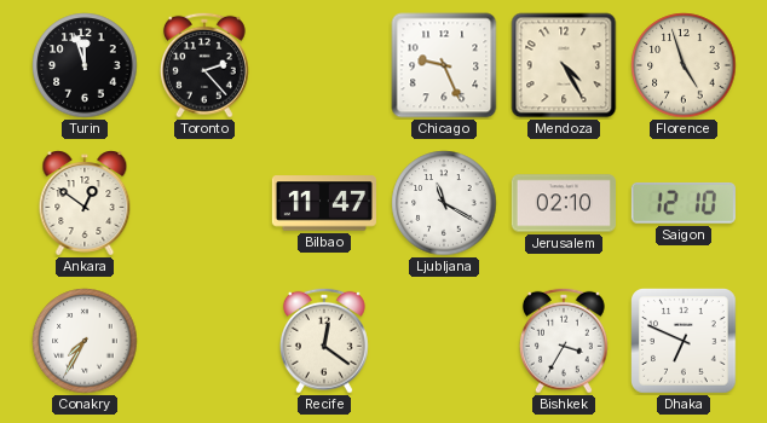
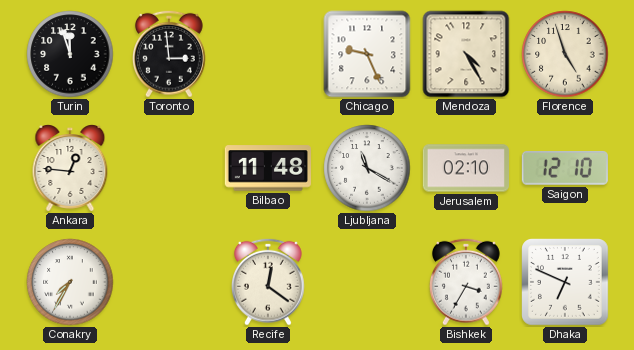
Toronto: 2:23 -> 2:59 (169, 54)
Ankara: 12:51 -> 12:46 (70, 168)
Bilbao: 11:47 -> 11:48 (268, 168)
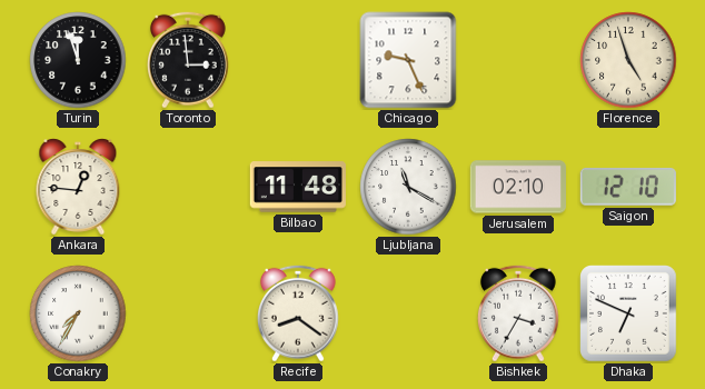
Mendoza: 4:25 -> none (466, 54)
Recife: 12:21 -> 8:21 (298, 313)
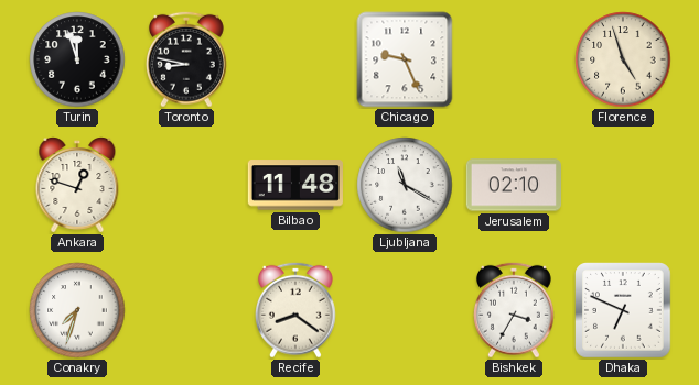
Toronto: 2:59 -> 8:47 (186, 59)
Ankara: 12:46 -> 12:48 (77, 185)
Saigon: 12:10 -> none (628, 187)
Conakry: 7:35 -> 7:33 (77, 310)
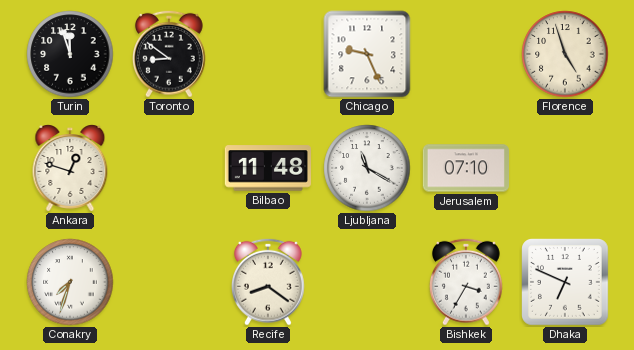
Toronto: 8:47 -> 8:51 (169, 54)
Jerusalem: 02:10 -> 07:10 (465, 168)
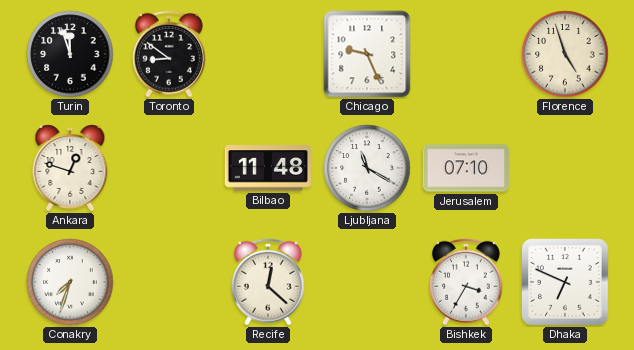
Recife: 8:21 -> 12:22 (268, 282)
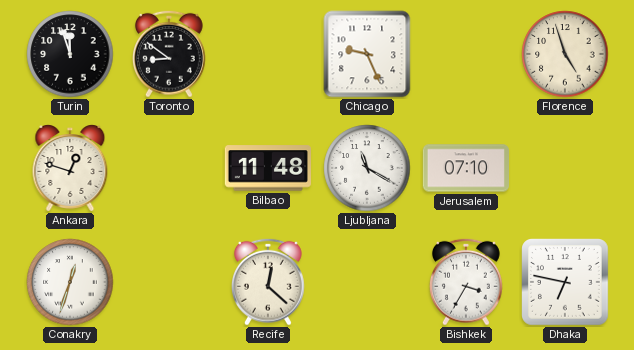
Conakry: 7:33 -> 12:33 (70, 282)
Dhaka: 6:49 -> 6:47 (566, 283)
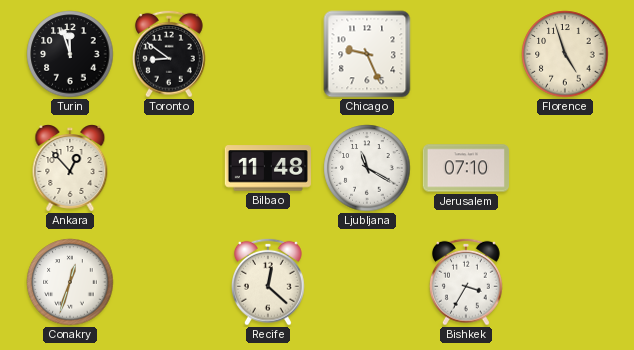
Ankara: 12:48 -> 12:53 (70, 168)
Dhaka: 6:47 -> none (566, 283)
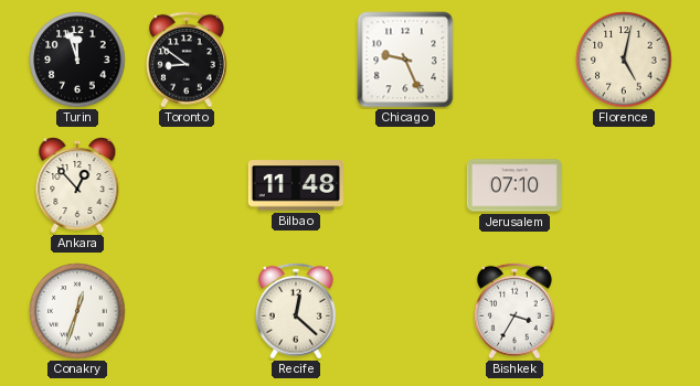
Florence: 4:57 -> 5:02 (624, 60)
Ljubljana: 11:20 -> none (367, 168)
